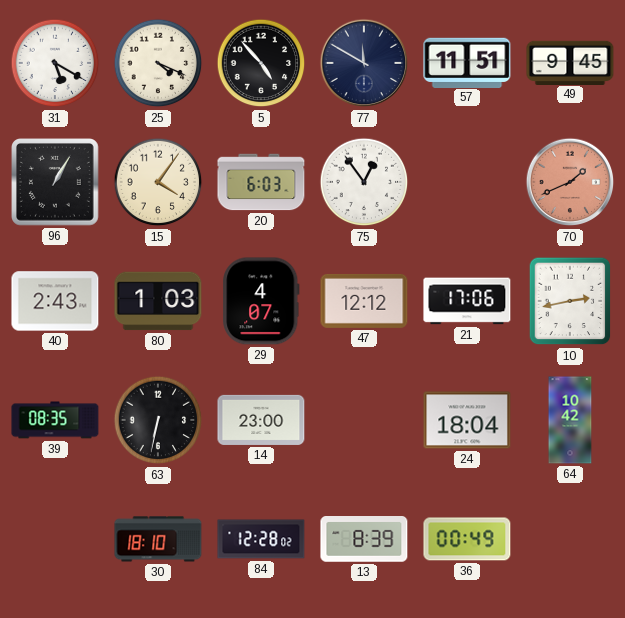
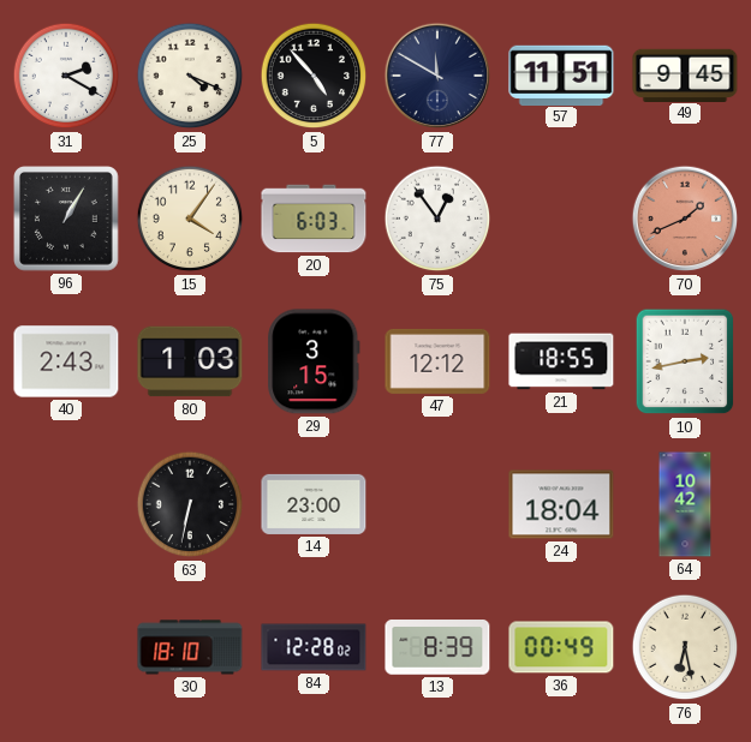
31: 5:20 -> 2:20 (66, 76)
29: 4:07 -> 3:15 (314, 361)
21: 17:06 -> 18:55 (561, 361)
39: 08:35 -> none (55, 420)
76: none -> 6:28 (685, 647)
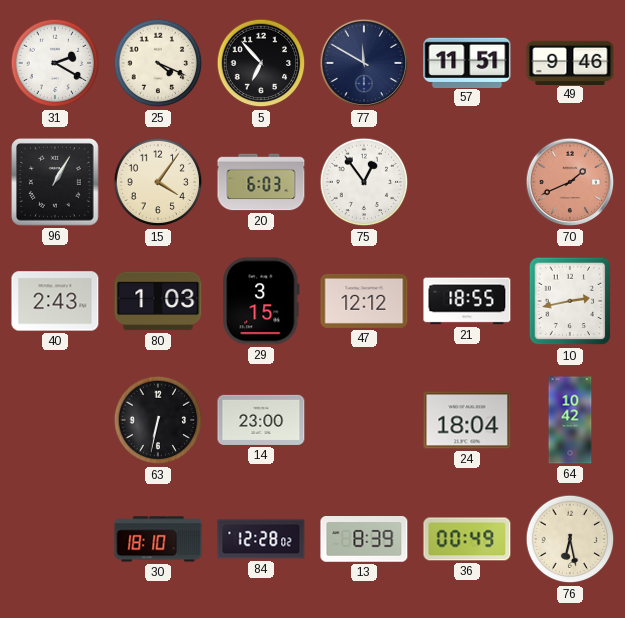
5: 4:53 -> 6:53 (261, 63)
49: 9:45 -> 9:46 (570, 62)
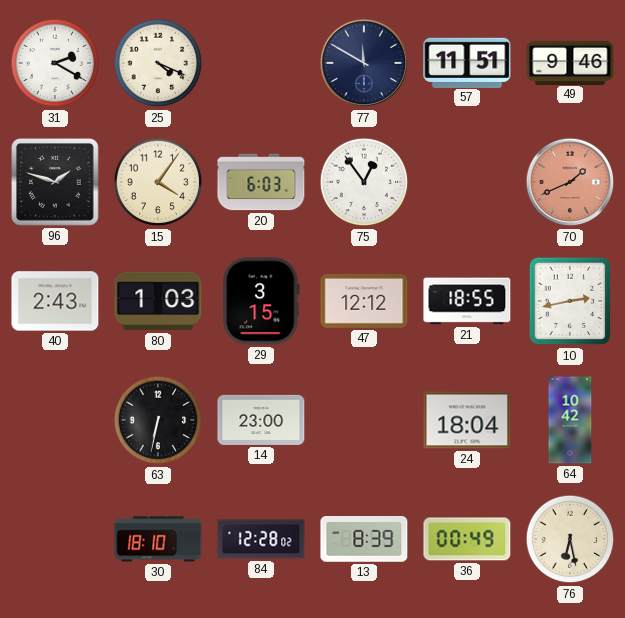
5: 6:53 -> none (261, 63)
96: 1:05 -> 1:48 (56, 183)
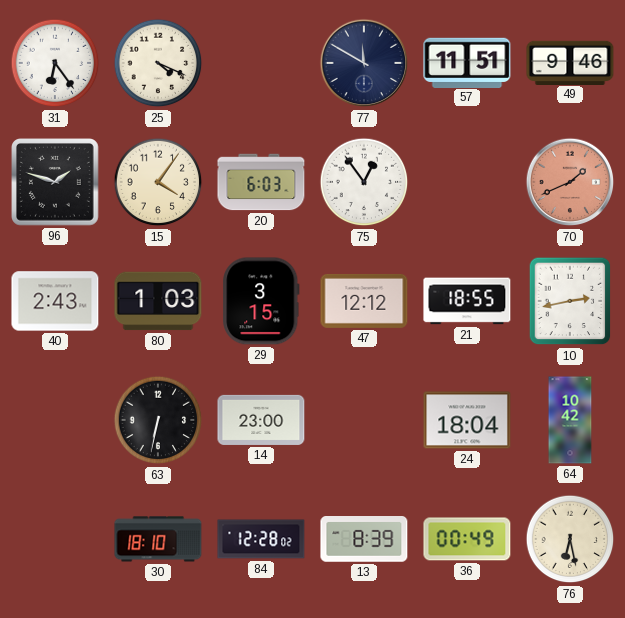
31: 2:20 -> 6:24 (55, 63)
